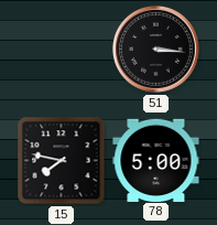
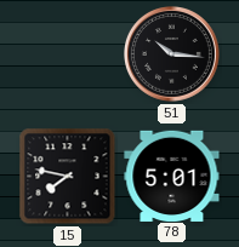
51: 3:16 -> 10:16 (172, 54)
78: 5:00 -> 5:01 (172, 176)
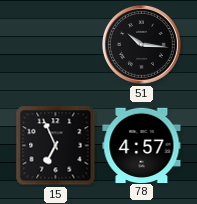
15: 7:47 -> 6:56 (56, 146)
78: 5:01 -> 4:57 (142, 145)
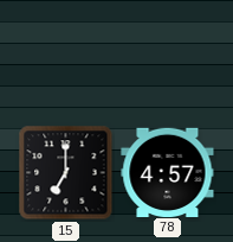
51: 10:16 -> none (142, 45)
15: 6:56 -> 7:00 (66, 173)
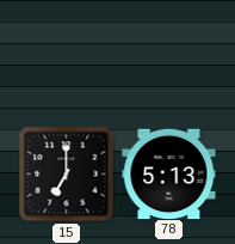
78: 4:57 -> 5:13 (169, 173)
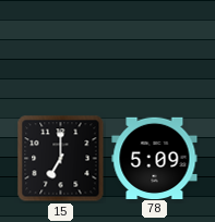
78: 5:13 -> 5:09 (155, 158)
